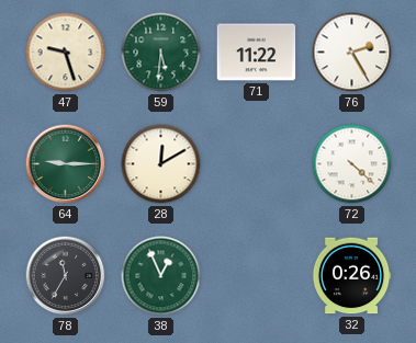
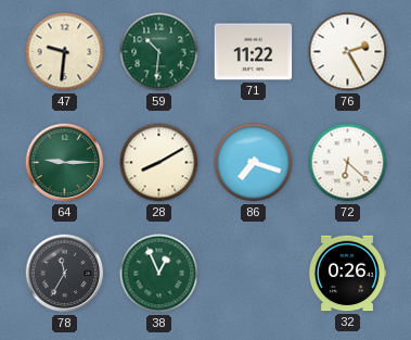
47: 9:27 -> 9:31 (65, 52)
59: 5:31 -> 10:31 (159, 52)
28: 12:10 -> 8:10 (159, 163)
86: none -> 7:18 (254, 163)
72: 4:22 -> 6:22 (348, 163)
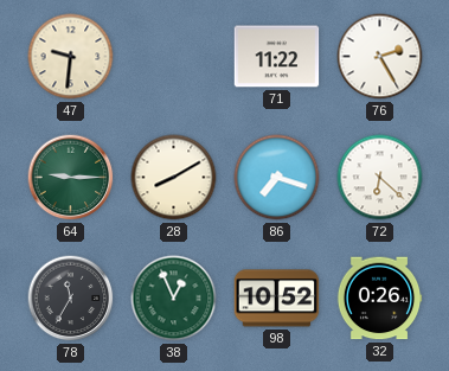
59: 10:31 -> none (159, 52)
98: none -> 10:52 (277, 299)
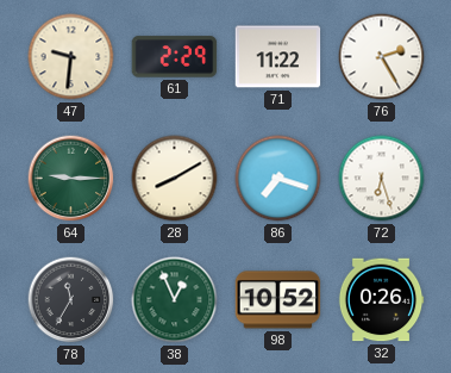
61: none -> 2:29 (175, 57)
72: 6:22 -> 6:27 (382, 179)
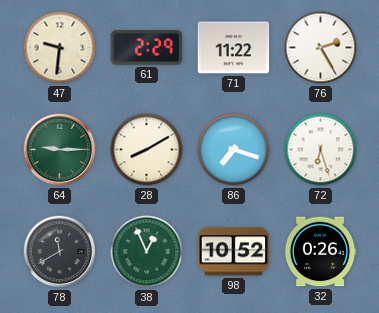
78: 11:35 -> 11:40 (60, 252)
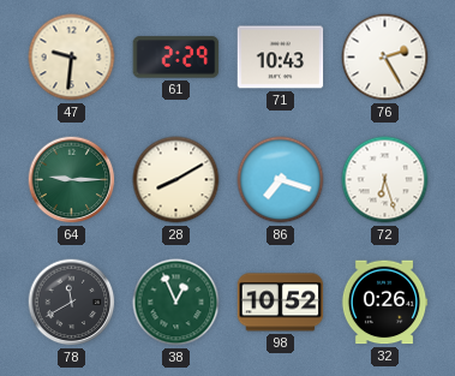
71: 11:22 -> 10:43 (281, 58)
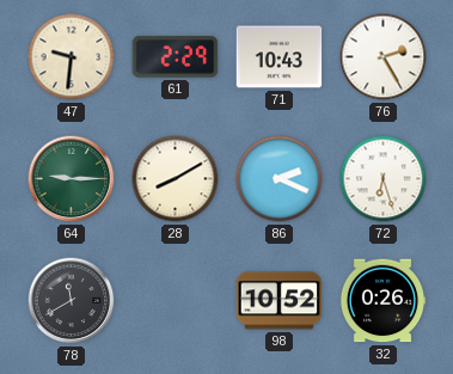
86: 7:18 -> 2:19 (280, 179)
38: 12:56 -> none (176, 303)
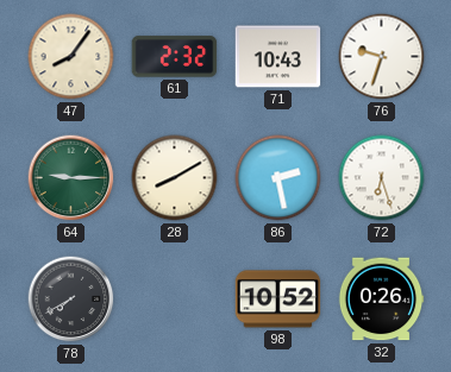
47: 9:31 -> 8:06 (71, 57)
61: 2:29 -> 2:32 (175, 57)
76: 2:25 -> 9:33 (382, 57)
86: 2:19 -> 2:28 (278, 178)
78: 11:40 -> 7:40 (71, 300)
